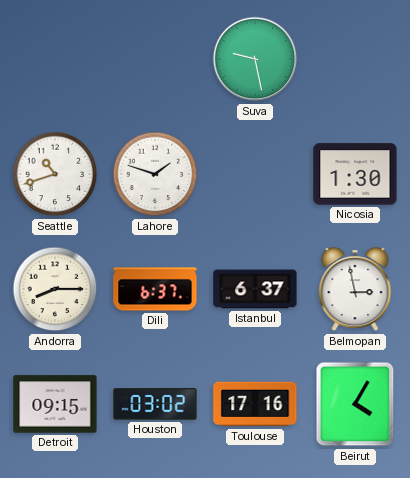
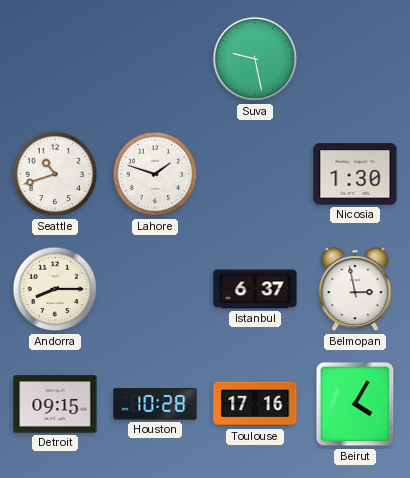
Dili: 6:37 -> none (155, 289)
Houston: 03:02 -> 10:28 (155, 404)
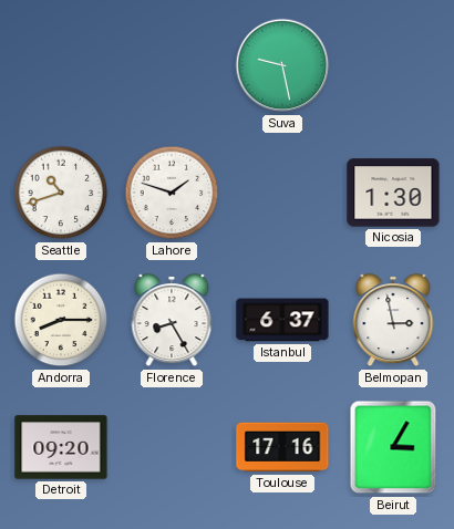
Florence: none -> 8:25 (172, 321)
Detroit: 09:15 -> 09:20 (61, 447)
Houston: 10:28 -> none (155, 404)
Beirut: 4:05 -> 3:05 (393, 447)
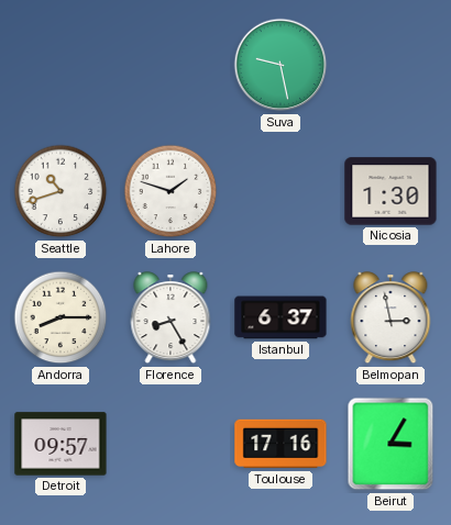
Detroit: 09:20 -> 09:57 (61, 444)
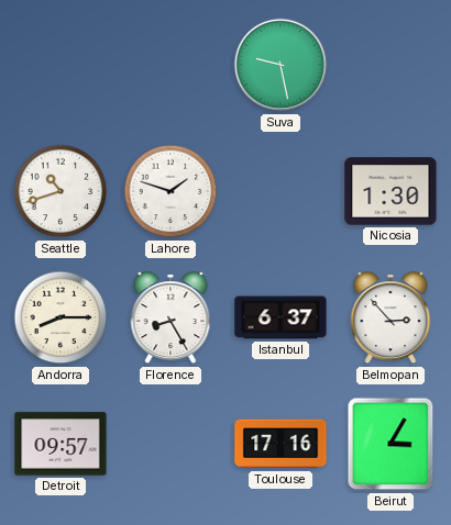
Belmopan: 2:58 -> 2:53 (391, 319)
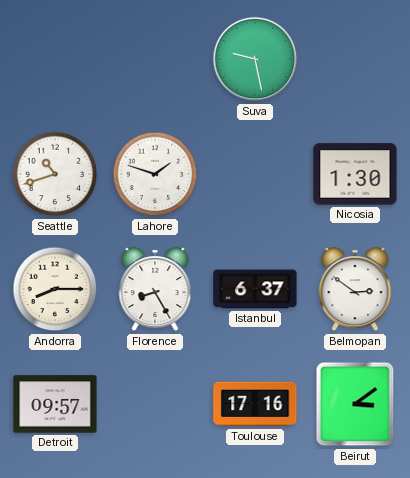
Belmopan: 2:53 -> 2:51 (355, 290)
Beirut: 3:05 -> 3:09 (355, 404)
